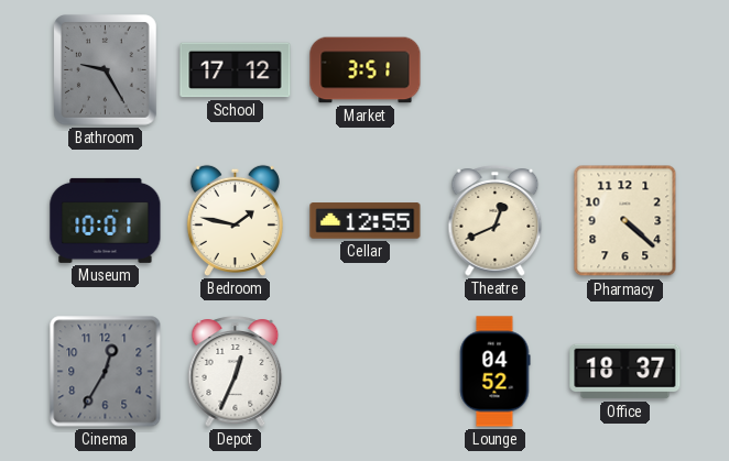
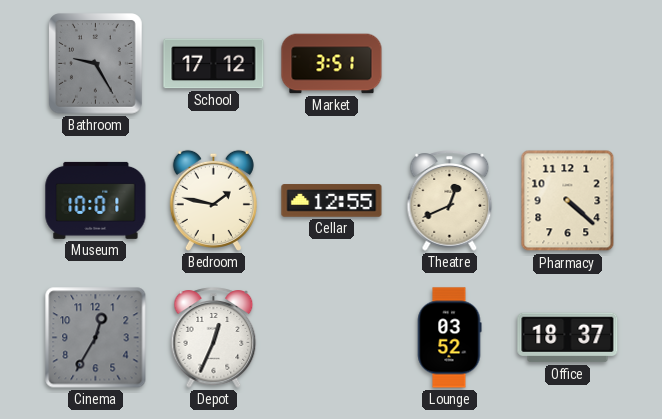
Lounge: 04:52 -> 03:52 (449, 338)
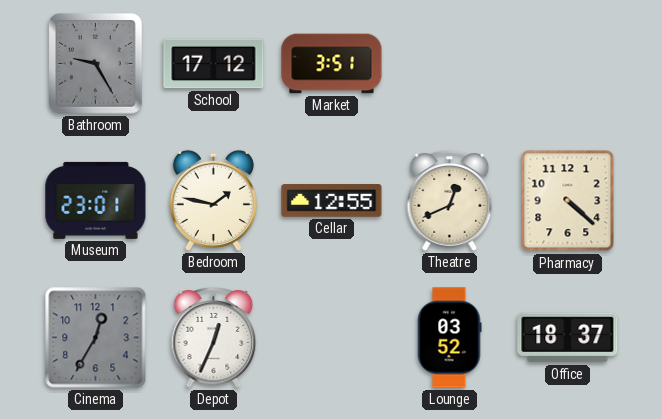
Museum: 10:01 -> 23:01 (96, 200)
